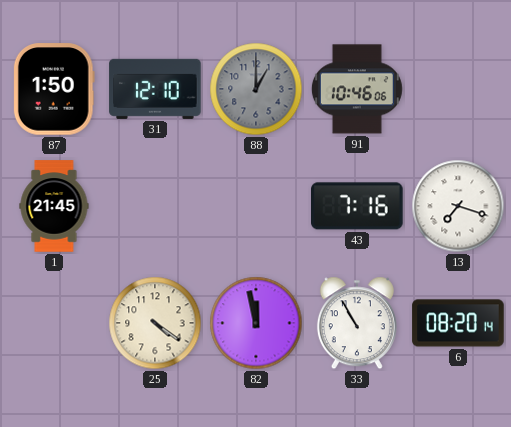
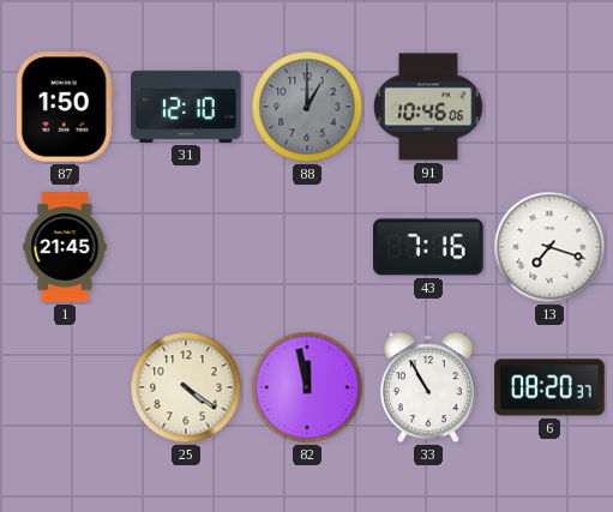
6: 08:20:14 -> 08:20:37 (549, 387)
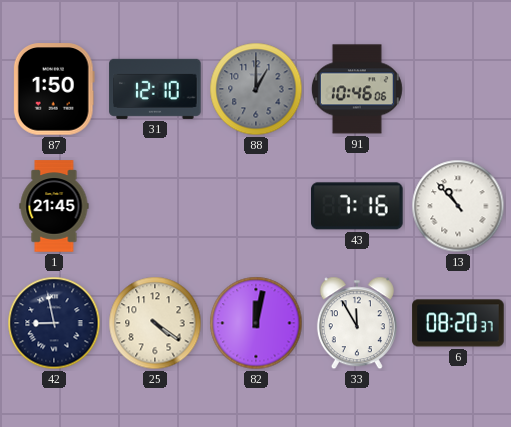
13: 7:18 -> 10:53 (458, 206)
42: none -> 8:58 (54, 323)
82: 11:58 -> 12:02 (256, 323)
33: 10:55 -> 11:55 (357, 323)
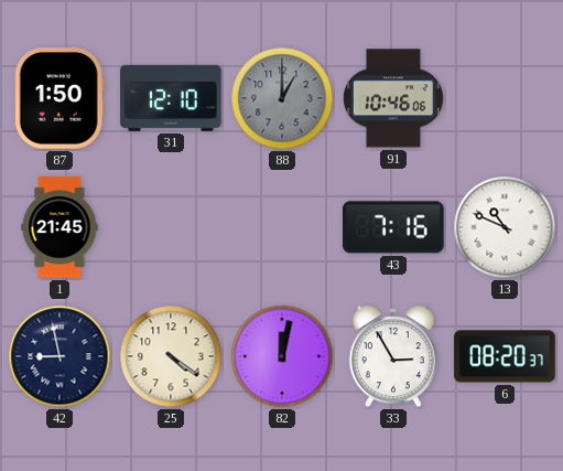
13: 10:53 -> 10:49 (505, 227)
33: 11:55 -> 2:55 (393, 356)
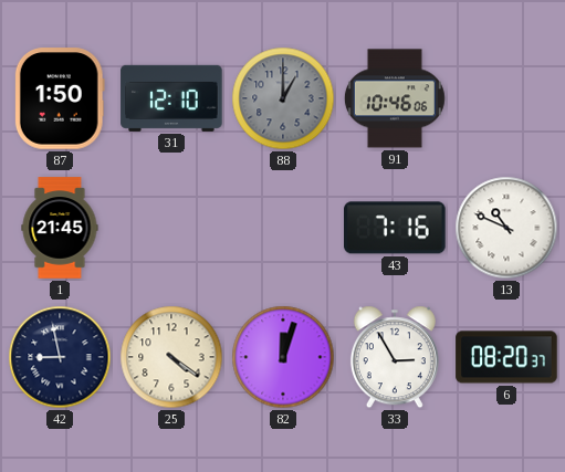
82: 12:02 -> 12:03 (283, 357)
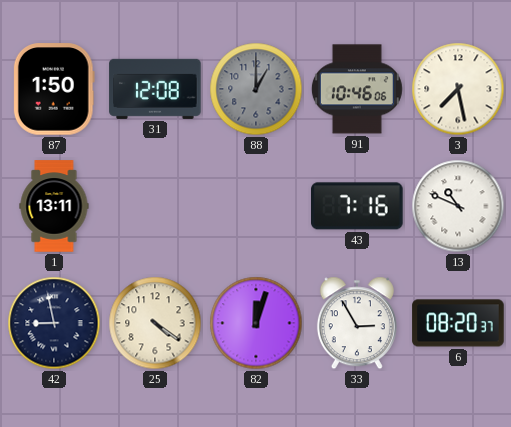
31: 12:10 -> 12:08 (155, 89)
3: none -> 7:28 (458, 89)
1: 21:45 -> 13:11 (54, 206)
